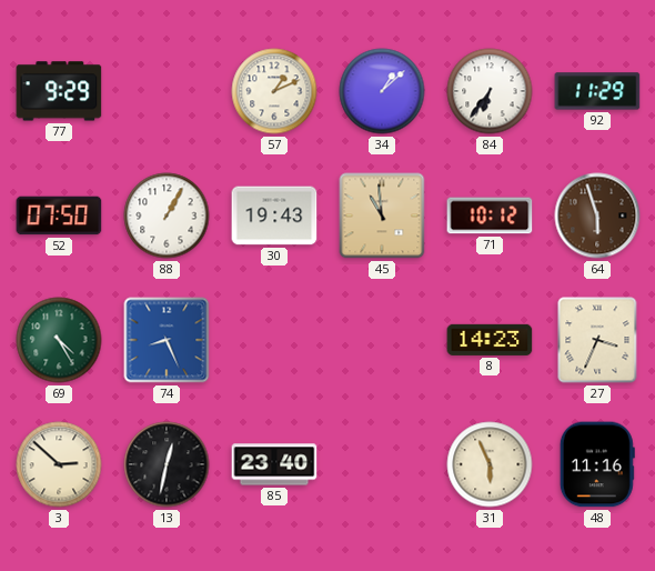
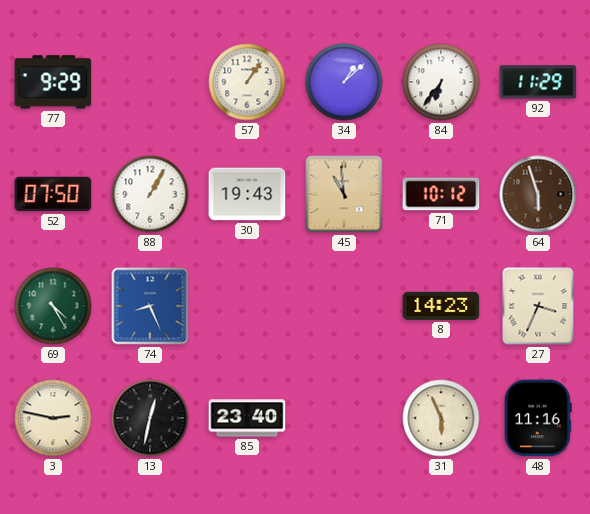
57: 1:11 -> 1:06 (247, 82)
3: 2:52 -> 2:47 (53, 418)
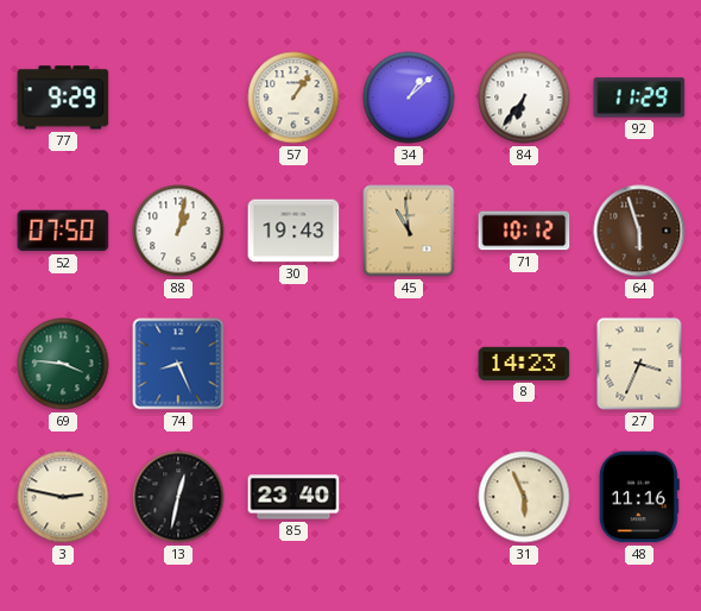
88: 1:05 -> 1:02 (178, 231)
69: 4:25 -> 3:46 (63, 364)
